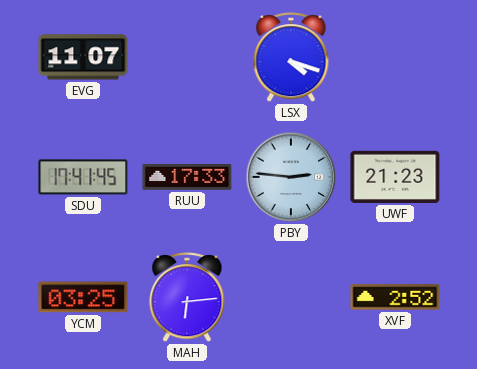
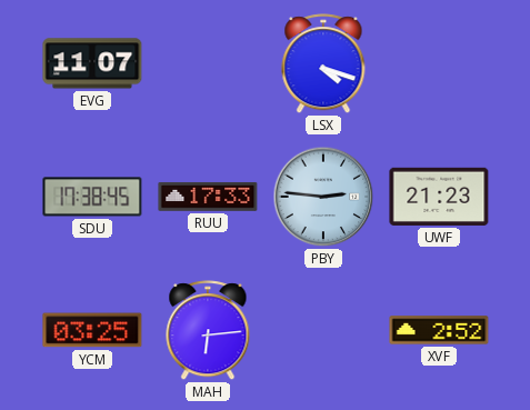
SDU: 17:41 -> 17:38 (92, 197)
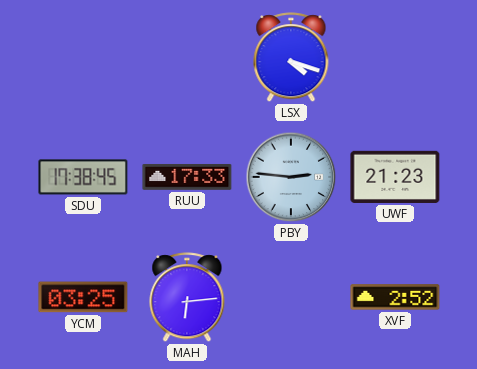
EVG: 11:07 -> none (92, 63)
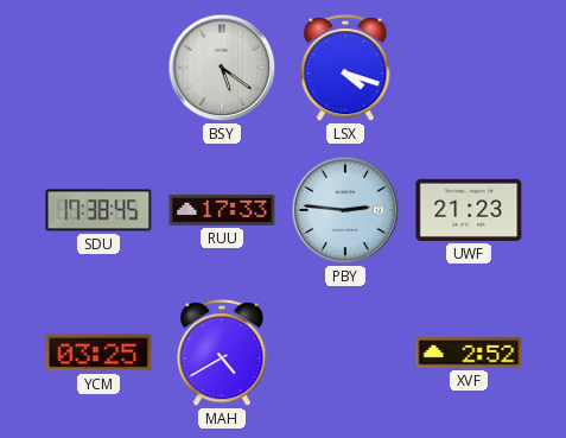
BSY: none -> 5:21 (222, 68)
MAH: 6:14 -> 4:40 (222, 354)
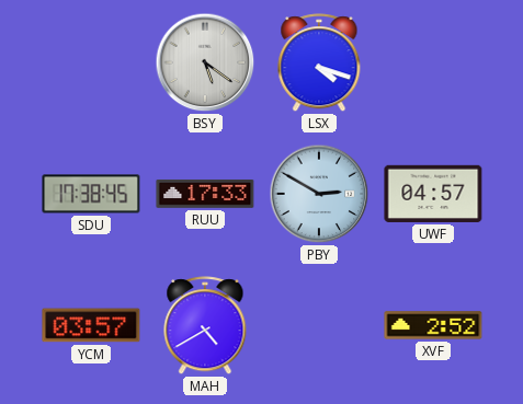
PBY: 2:46 -> 2:50 (319, 194)
UWF: 21:23 -> 04:57 (433, 194)
YCM: 03:25 -> 03:57 (91, 325)
